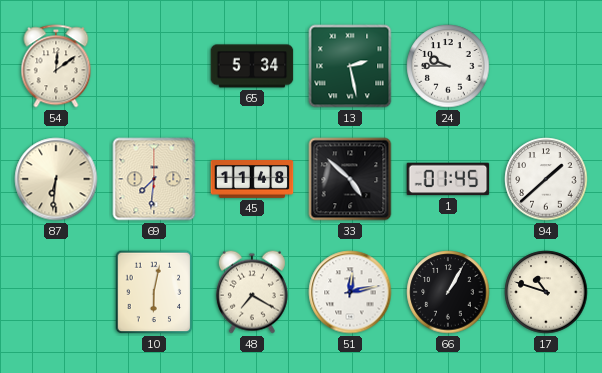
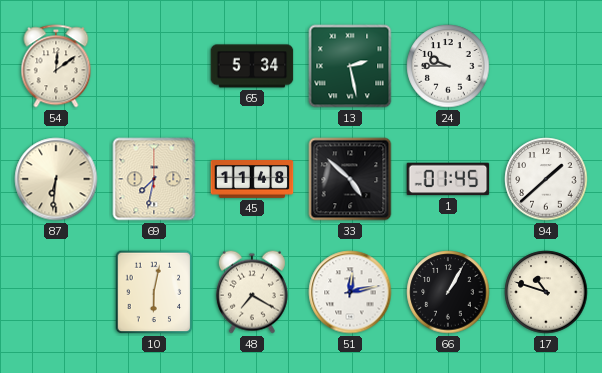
69: 7:31 -> 7:32 (154, 179)
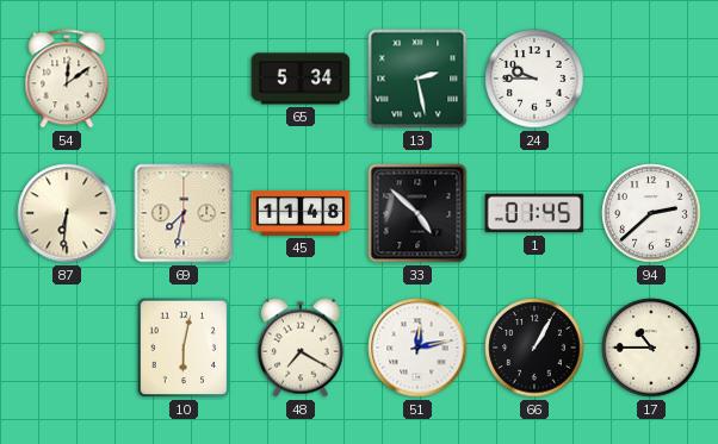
94: 1:38 -> 2:38 (651, 213)
17: 10:48 -> 10:45 (651, 348)
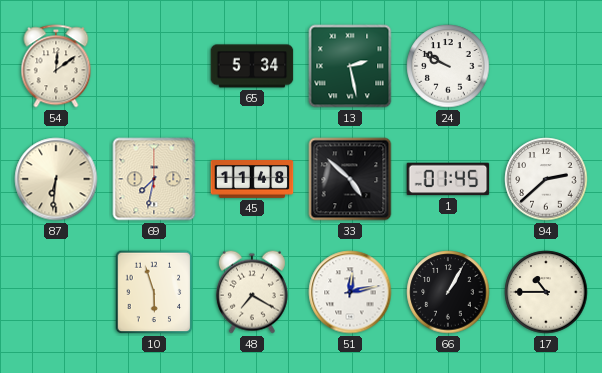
24: 9:45 -> 9:50 (448, 66)
10: 6:02 -> 5:57 (154, 292)
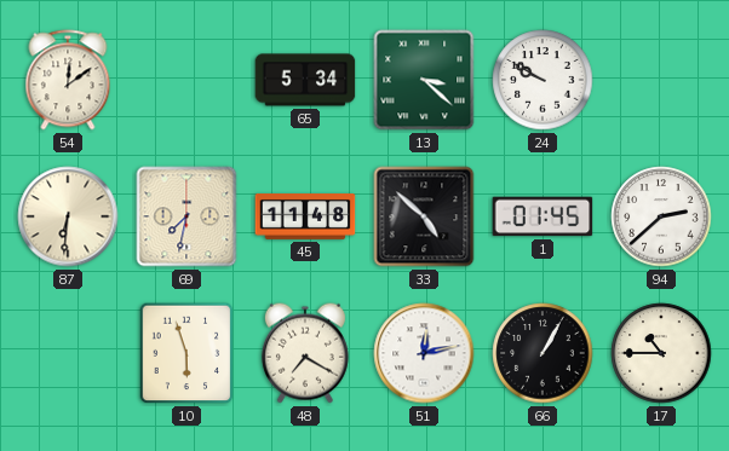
13: 2:28 -> 3:22 (424, 80)
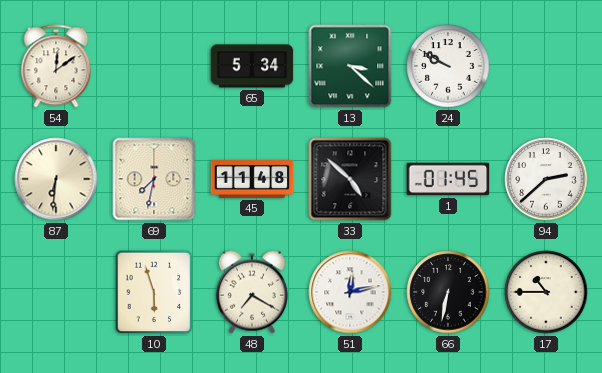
66: 1:05 -> 6:32 (448, 292)
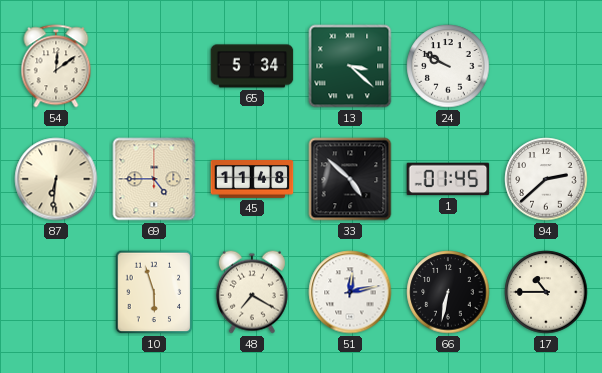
69: 7:32 -> 4:45 (154, 179)
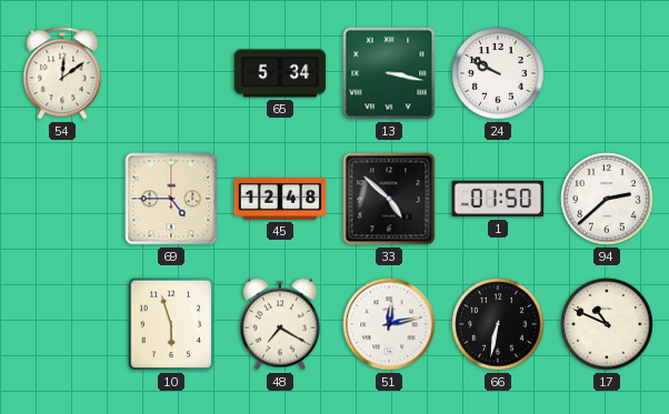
13: 3:22 -> 3:17 (389, 73)
87: 6:31 -> none (56, 179)
45: 11:48 -> 12:48 (280, 200)
1: 01:45 -> 01:50 (498, 199)
17: 10:45 -> 10:49 (607, 324)
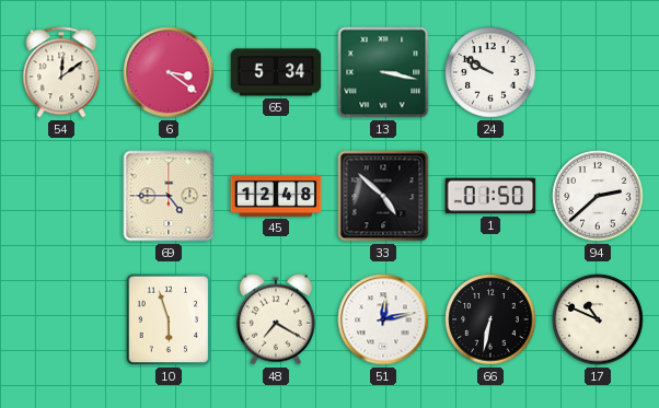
6: none -> 3:21 (169, 72)
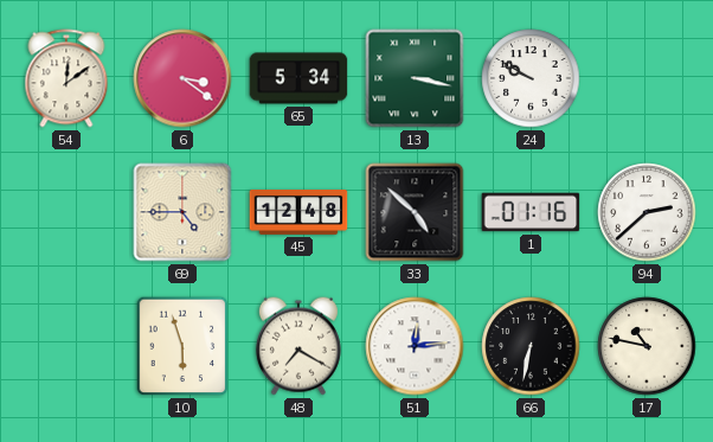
1: 01:50 -> 01:16 (531, 212)
51: 12:13 -> 12:14 (415, 346)
17: 10:49 -> 10:47 (647, 346)
